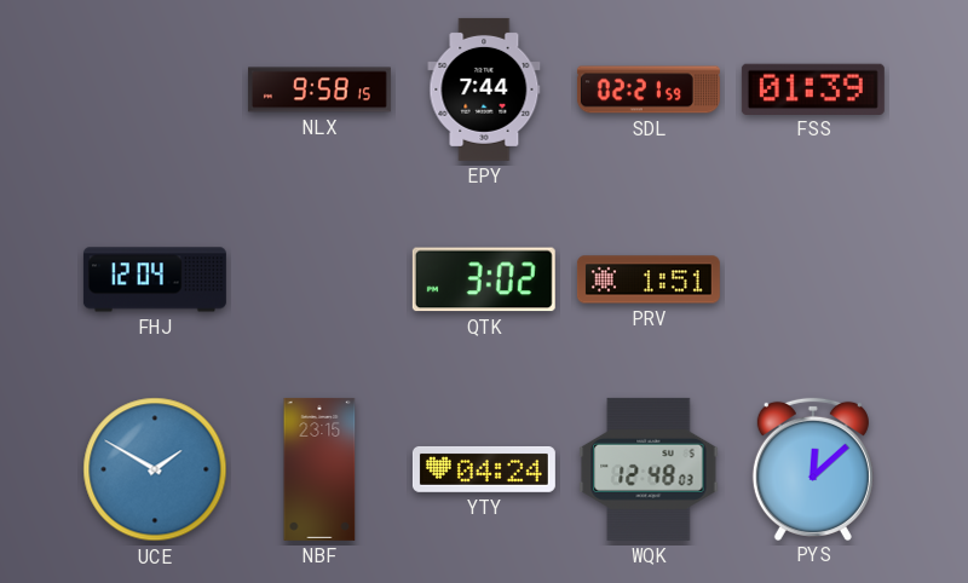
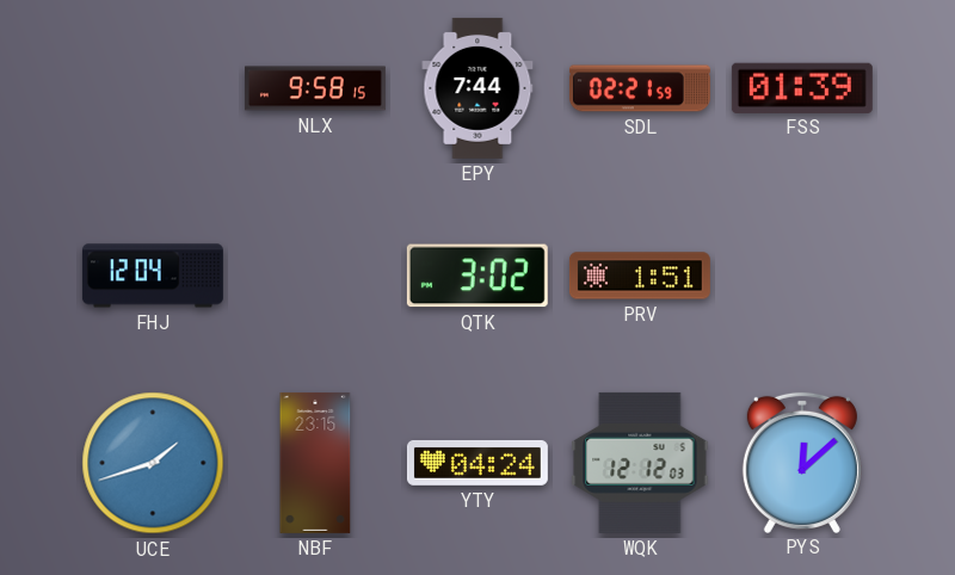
UCE: 1:50 -> 1:42 (153, 463)
WQK: 12:48 -> 12:12 (640, 463)
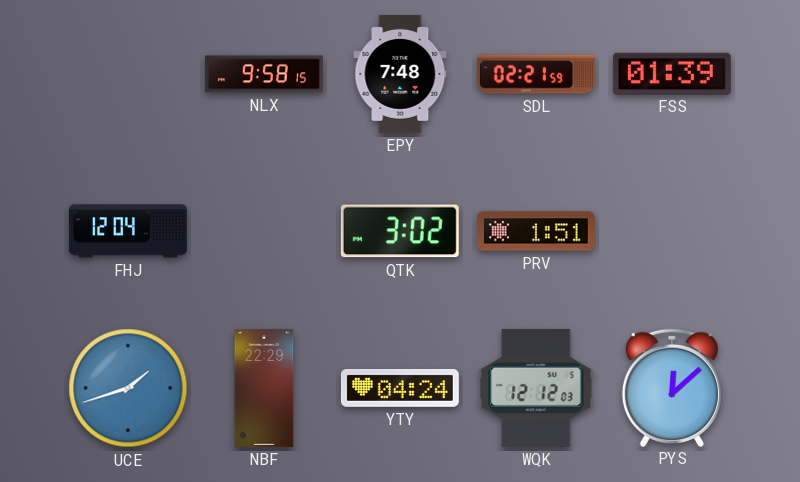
EPY: 7:44 -> 7:48 (400, 74)
NBF: 23:15 -> 22:29 (264, 388)
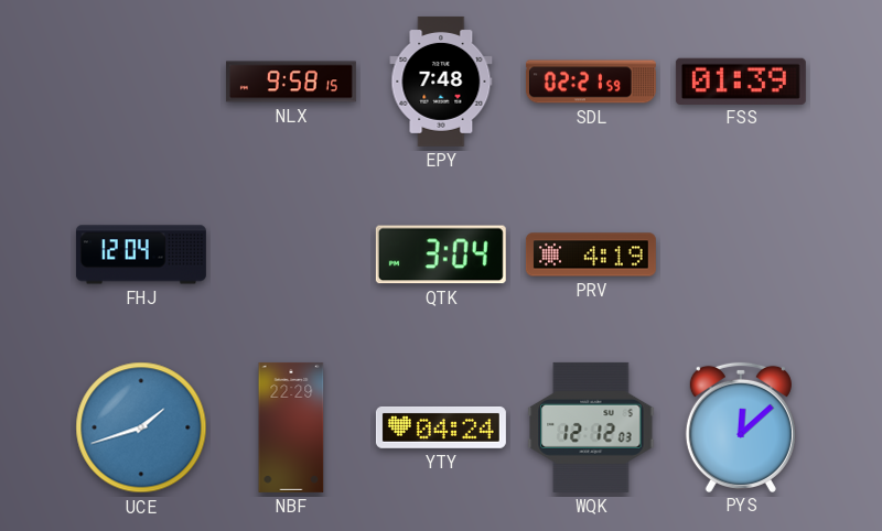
QTK: 3:02 -> 3:04 (441, 254)
PRV: 1:51 -> 4:19 (591, 254)
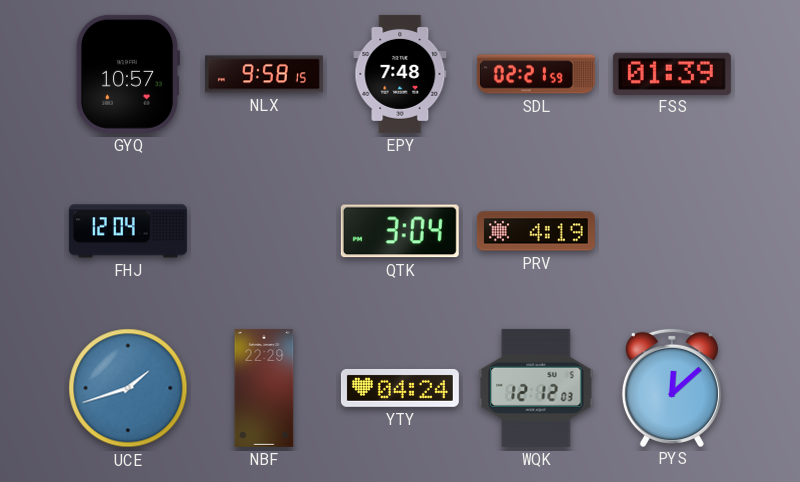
GYQ: none -> 10:57 (128, 74)
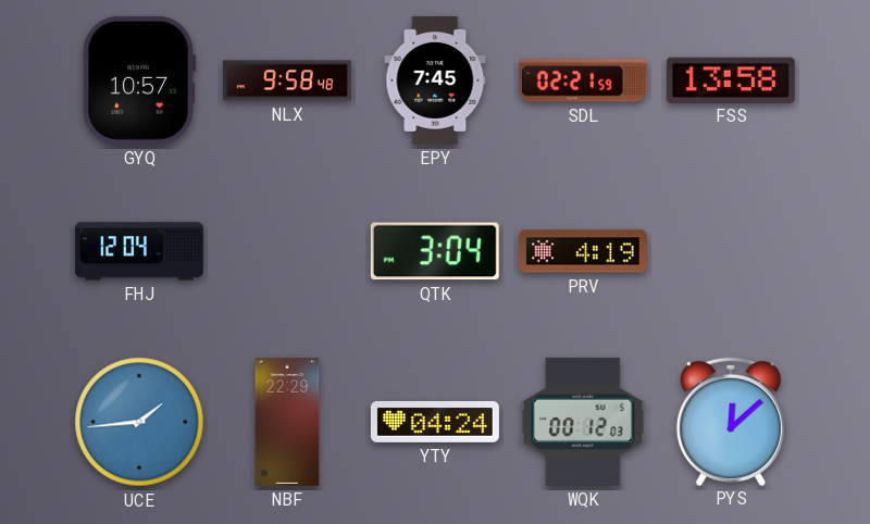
NLX: 9:58:15 -> 9:58:48 (287, 80)
EPY: 7:48 -> 7:45 (435, 80)
FSS: 01:39 -> 13:58 (731, 79)
UCE: 1:42 -> 1:44 (139, 422)
WQK: 12:12 -> 00:12 (583, 422)
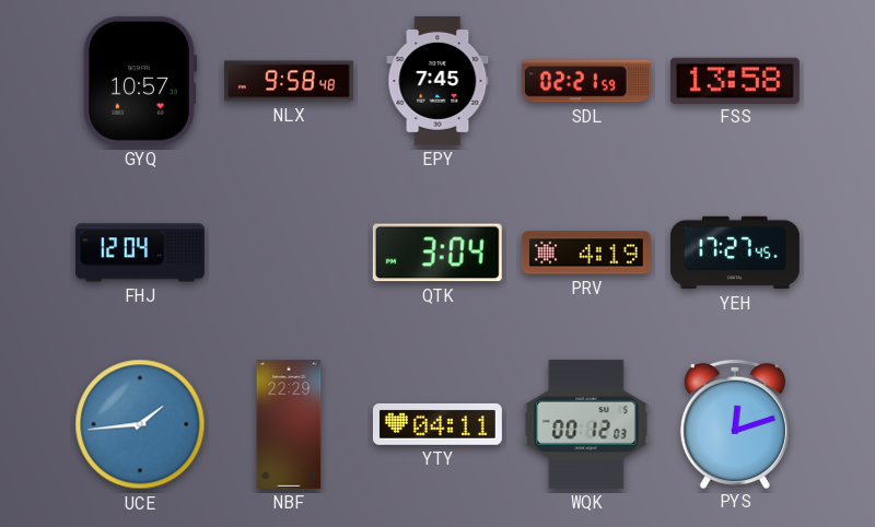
YEH: none -> 17:27 (735, 253)
YTY: 04:24 -> 04:11 (437, 424)
PYS: 12:08 -> 12:12 (735, 423)
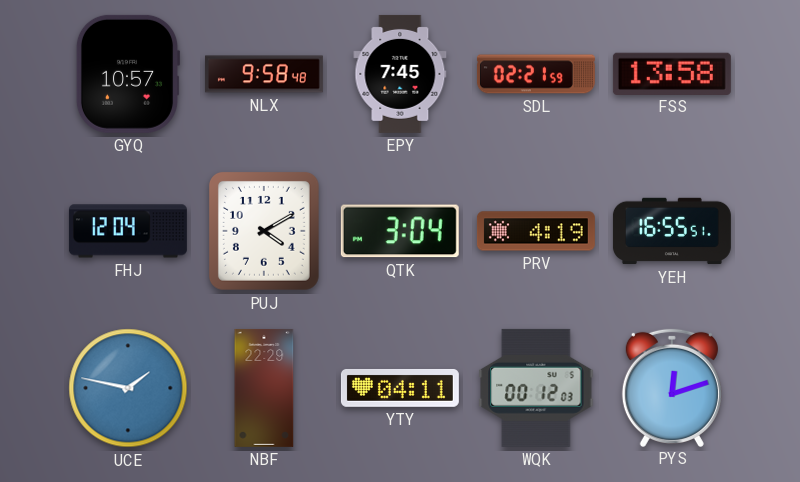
PUJ: none -> 4:10 (264, 231)
YEH: 17:27 -> 16:55 (672, 231)
UCE: 1:44 -> 1:47 (128, 388)
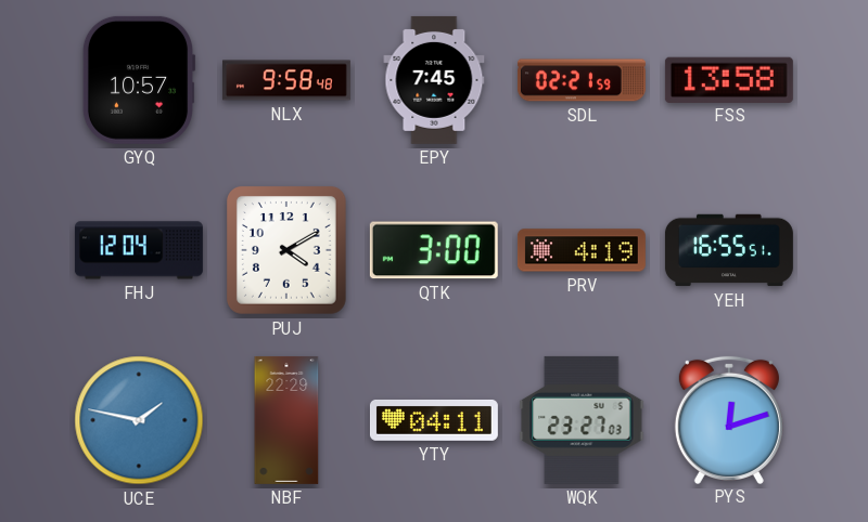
QTK: 3:04 -> 3:00 (434, 250)
WQK: 00:12 -> 23:27 (582, 420)
